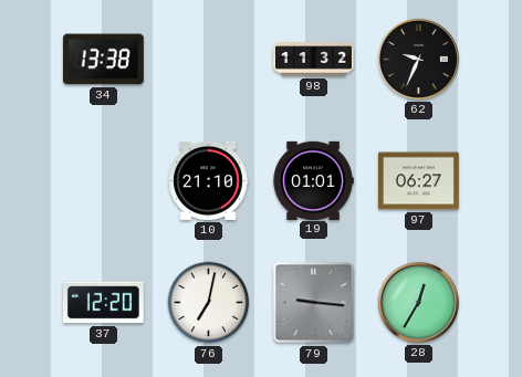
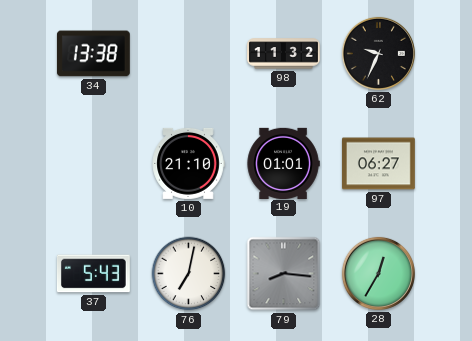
37: 12:20 -> 5:43 (93, 274)
79: 9:16 -> 8:16 (284, 274)
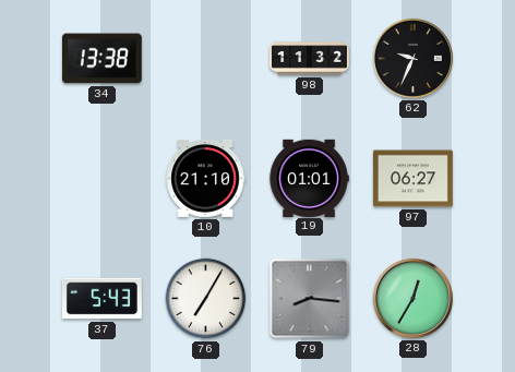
76: 7:02 -> 7:05 (206, 299)
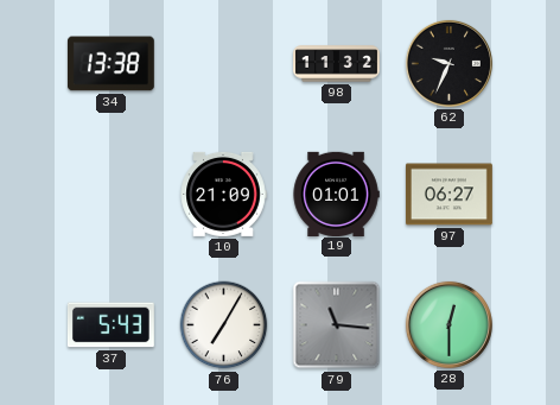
10: 21:10 -> 21:09 (223, 194)
79: 8:16 -> 11:16 (337, 325)
28: 12:35 -> 12:30 (448, 324)
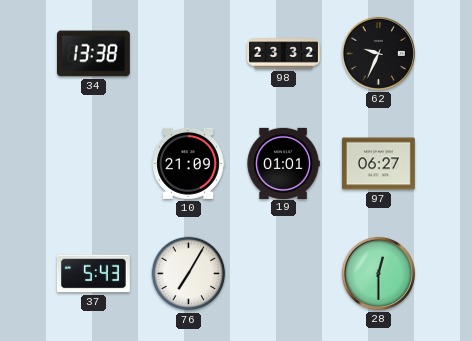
98: 11:32 -> 23:32 (284, 54)
79: 11:16 -> none (337, 325)
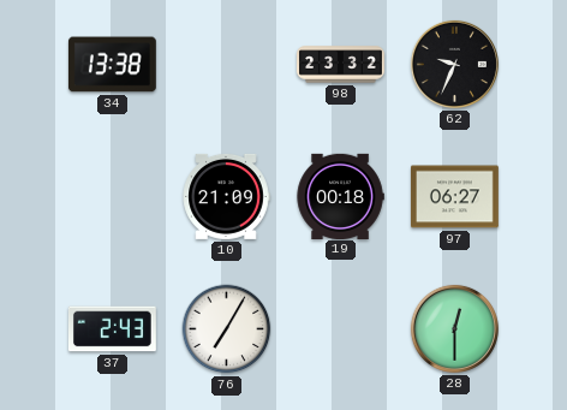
19: 01:01 -> 00:18 (340, 196)
37: 5:43 -> 2:43 (112, 329)
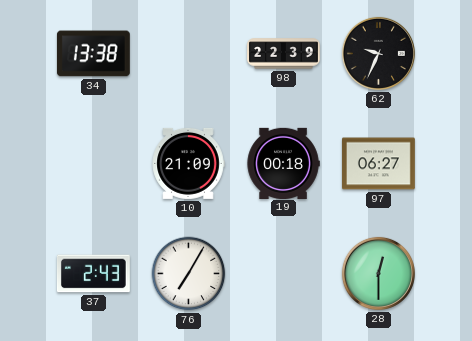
98: 23:32 -> 22:39 (284, 54)
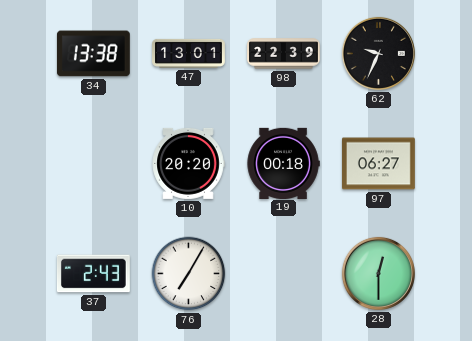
47: none -> 13:01 (189, 53)
10: 21:09 -> 20:20 (188, 163)
